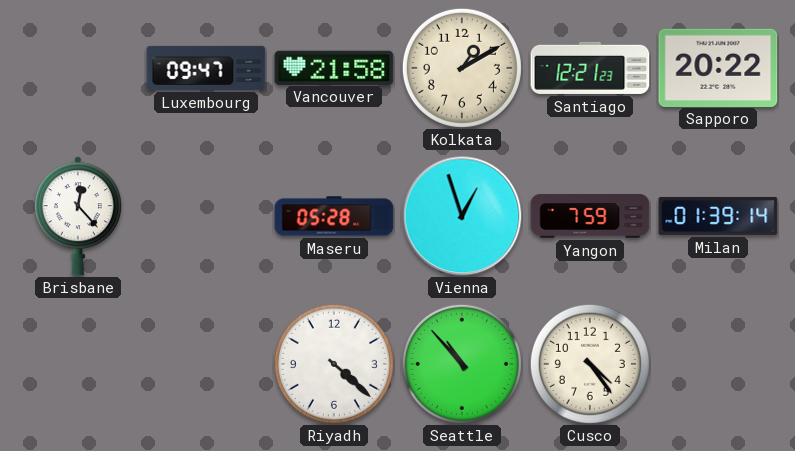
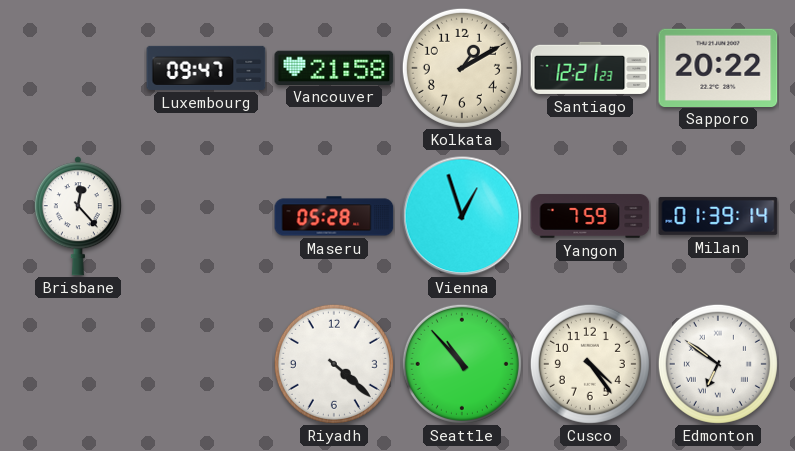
Edmonton: none -> 6:51 (718, 364)
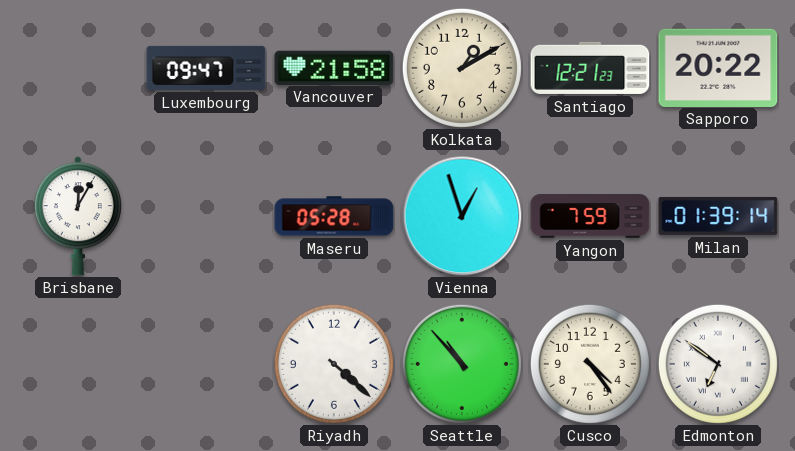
Brisbane: 12:23 -> 12:05 (78, 216)
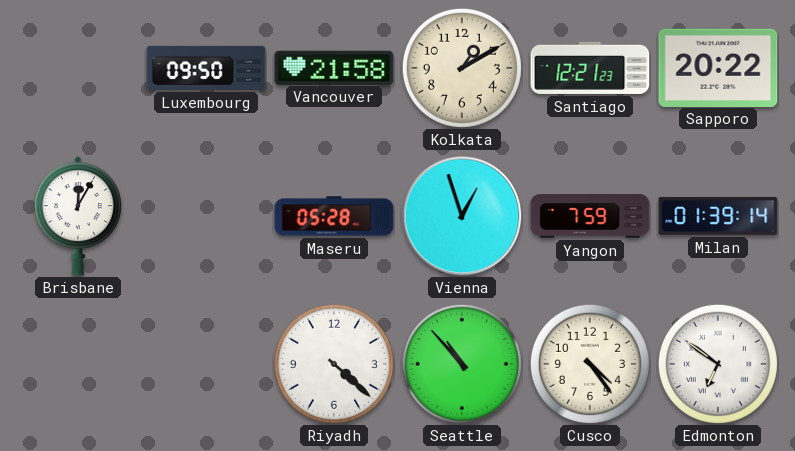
Luxembourg: 09:47 -> 09:50 (206, 68)
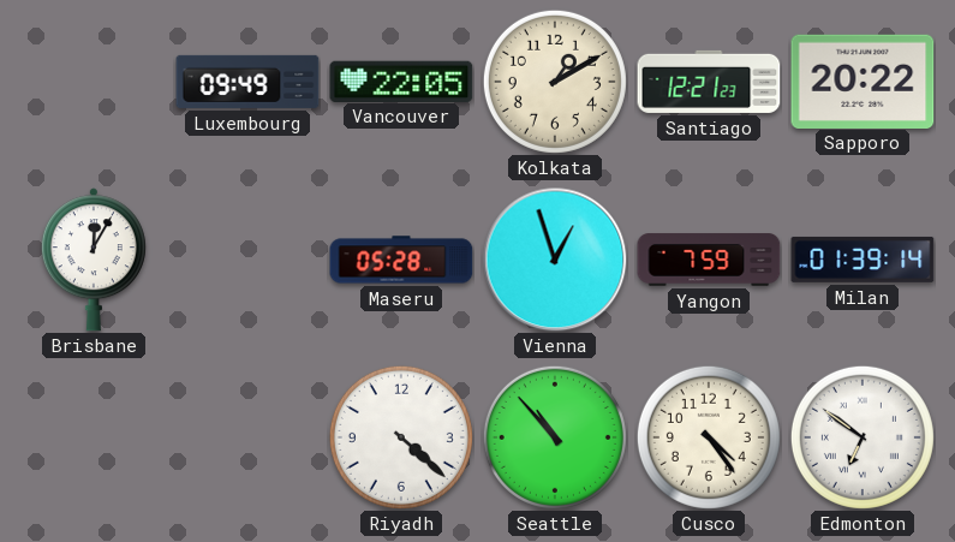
Luxembourg: 09:50 -> 09:49 (247, 82)
Vancouver: 21:58 -> 22:05 (401, 81)
